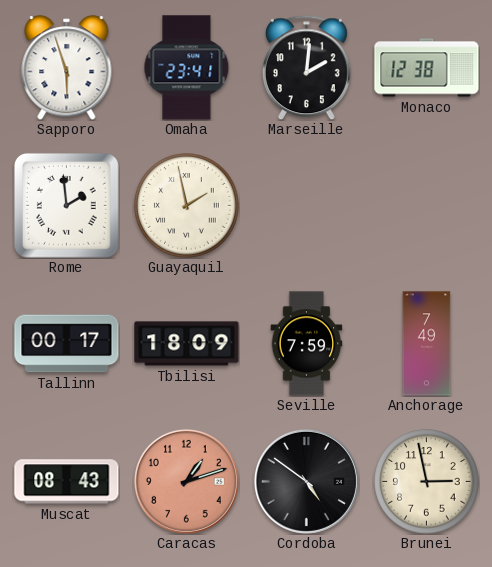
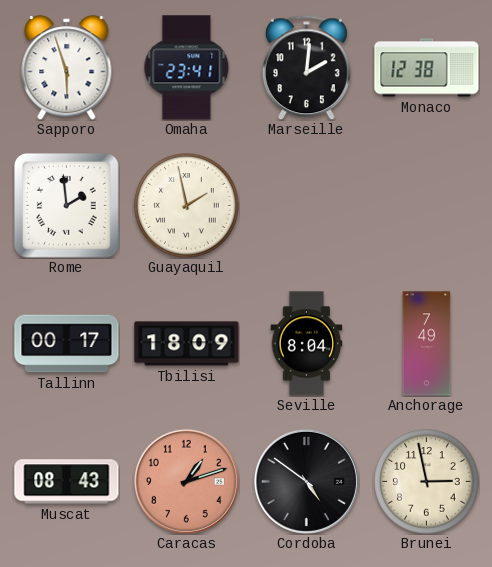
Seville: 7:59 -> 8:04 (307, 344)
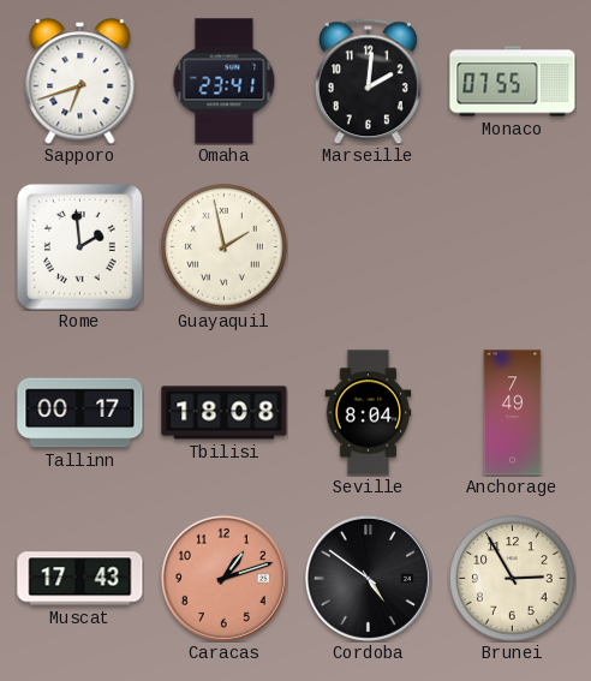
Sapporo: 5:57 -> 6:42 (80, 82)
Monaco: 12:38 -> 07:55 (513, 82)
Tbilisi: 18:09 -> 18:08 (225, 413)
Muscat: 08:43 -> 17:43 (80, 579)
Brunei: 2:58 -> 2:55 (513, 579)
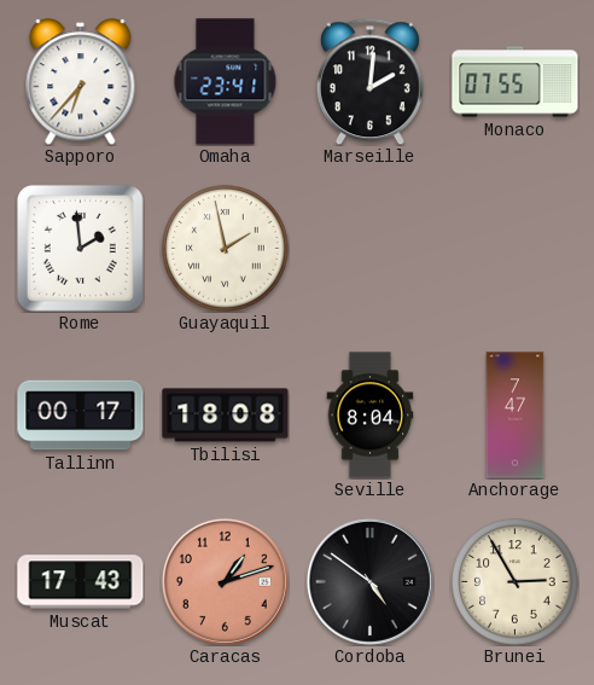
Sapporo: 6:42 -> 6:37 (81, 82)
Anchorage: 7:49 -> 7:47 (516, 416)
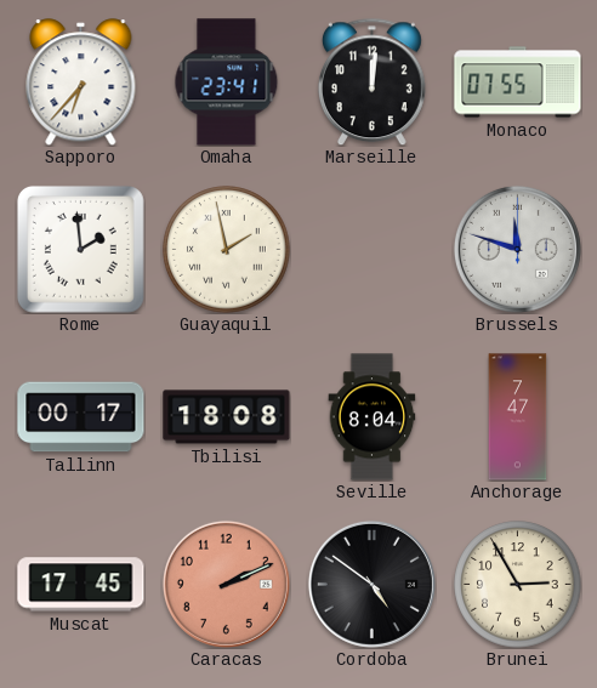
Marseille: 2:01 -> 12:01 (373, 81)
Brussels: none -> 11:48 (517, 249)
Muscat: 17:43 -> 17:45 (81, 585)
Caracas: 1:12 -> 2:11 (226, 584)
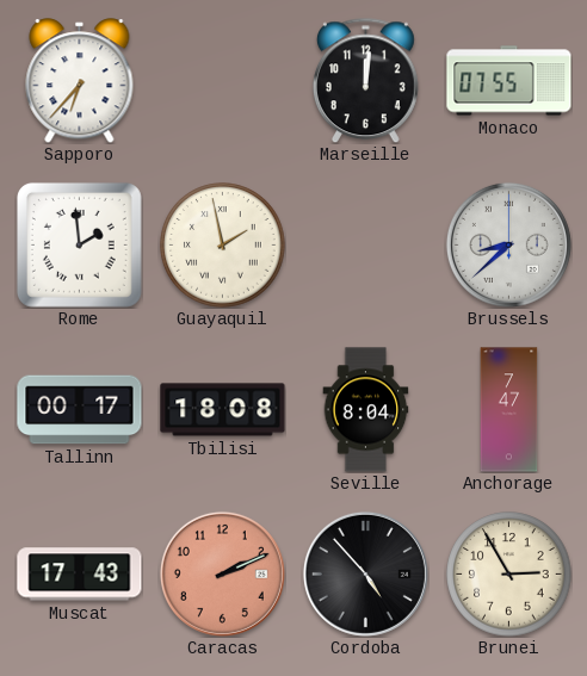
Omaha: 23:41 -> none (227, 83)
Brussels: 11:48 -> 8:38 (508, 244)
Muscat: 17:45 -> 17:43 (80, 575)
Cordoba: 4:51 -> 4:53 (365, 573)
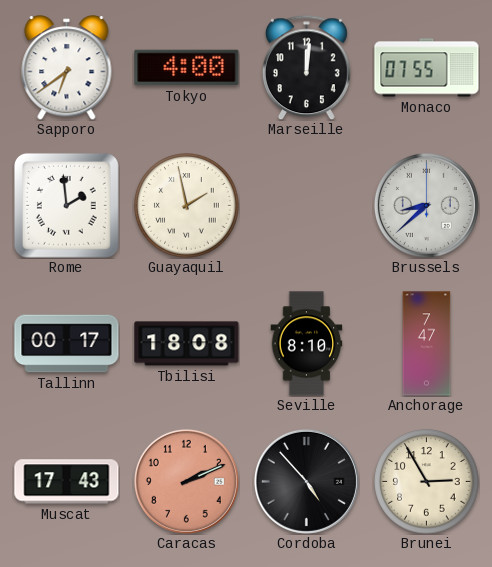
Sapporo: 6:37 -> 6:39 (67, 68)
Tokyo: none -> 4:00 (187, 68)
Seville: 8:04 -> 8:10 (307, 344)
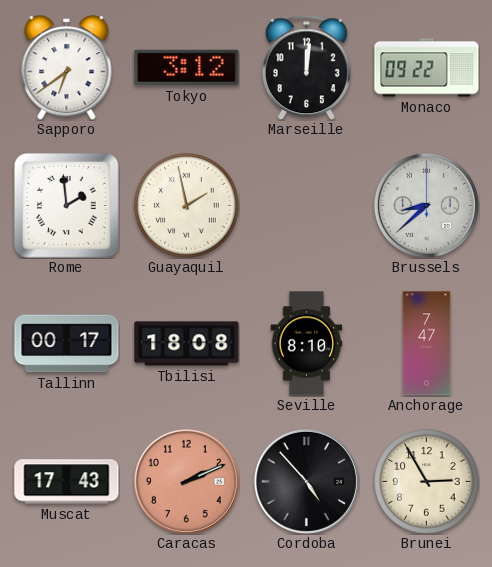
Tokyo: 4:00 -> 3:12 (187, 68)
Monaco: 07:55 -> 09:22 (427, 68)
